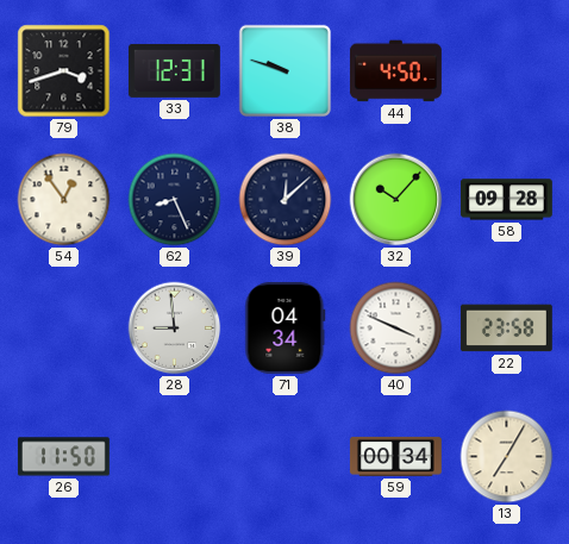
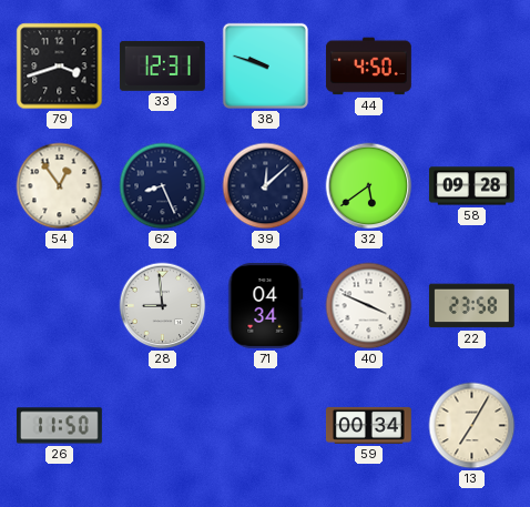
32: 10:07 -> 5:39 (369, 186)
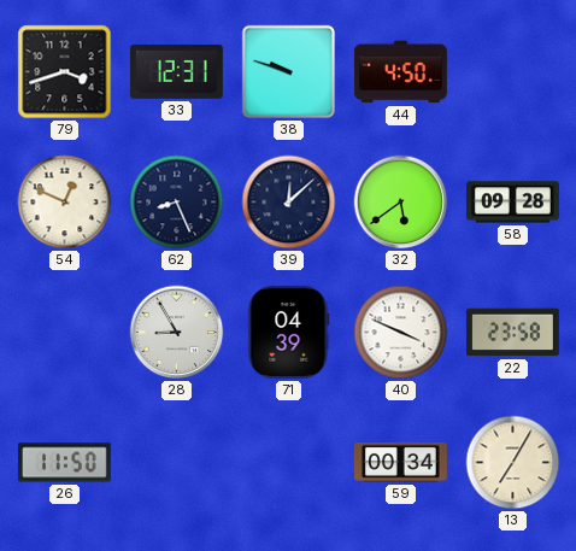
54: 12:54 -> 12:49 (65, 203)
28: 8:59 -> 8:55 (177, 333)
71: 04:34 -> 04:39 (289, 332)
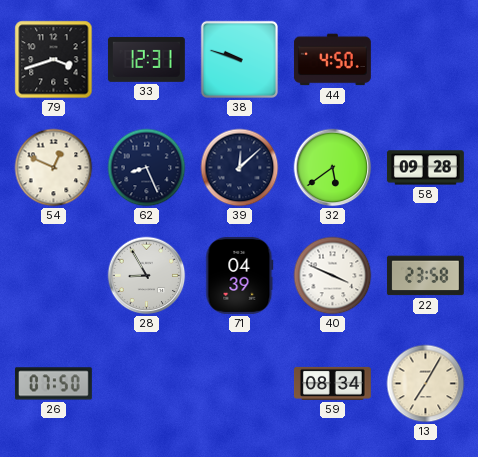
26: 11:50 -> 07:50 (53, 384)
59: 00:34 -> 08:34 (332, 383)
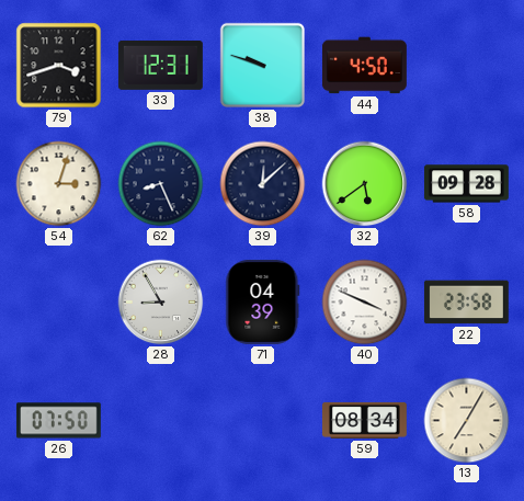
54: 12:49 -> 3:03 (59, 184)
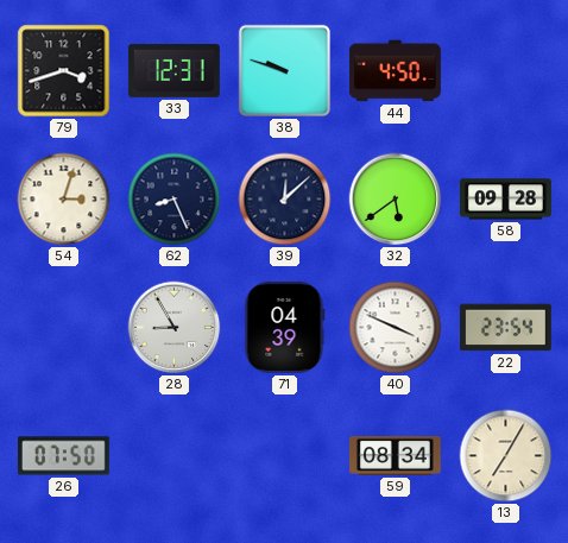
22: 23:58 -> 23:54 (505, 328)
